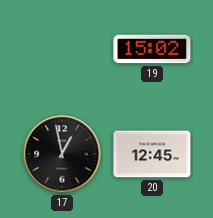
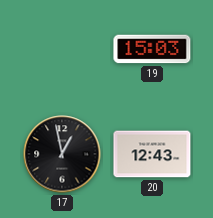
19: 15:02 -> 15:03 (152, 49)
20: 12:45 -> 12:43 (152, 154)
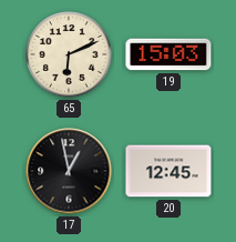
65: none -> 6:11 (69, 54)
20: 12:43 -> 12:45 (168, 171)
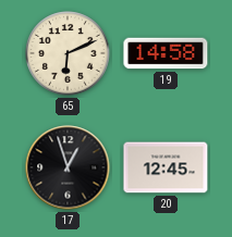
19: 15:03 -> 14:58 (166, 53)
17: 12:58 -> 12:57 (68, 167)
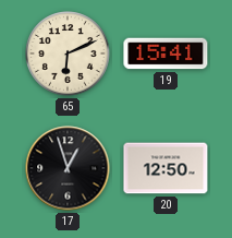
19: 14:58 -> 15:41 (166, 53)
20: 12:45 -> 12:50 (166, 168)
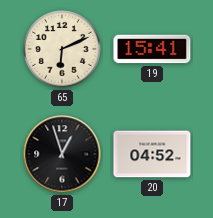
20: 12:50 -> 04:52 (152, 154)
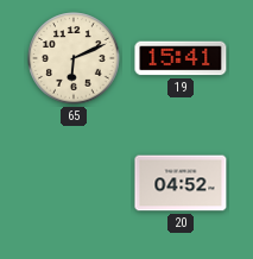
17: 12:57 -> none (62, 154)
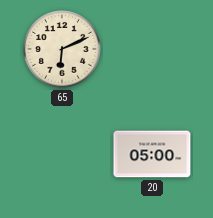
19: 15:41 -> none (181, 58)
20: 04:52 -> 05:00 (152, 154)
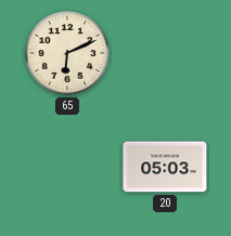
20: 05:00 -> 05:03 (165, 167)
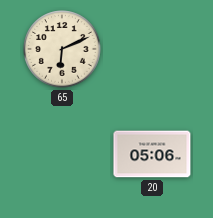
20: 05:03 -> 05:06 (152, 154)
